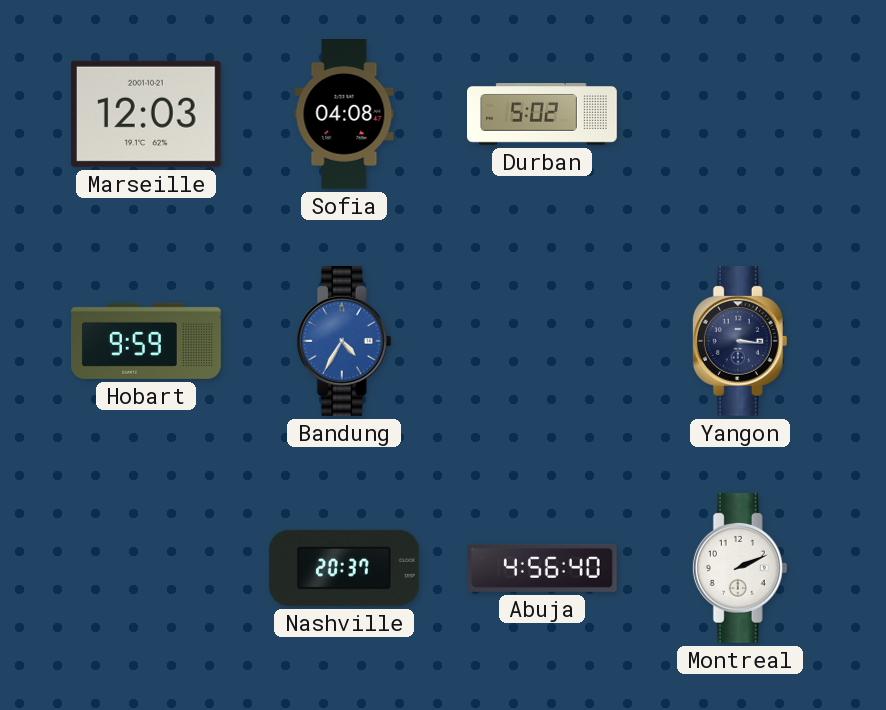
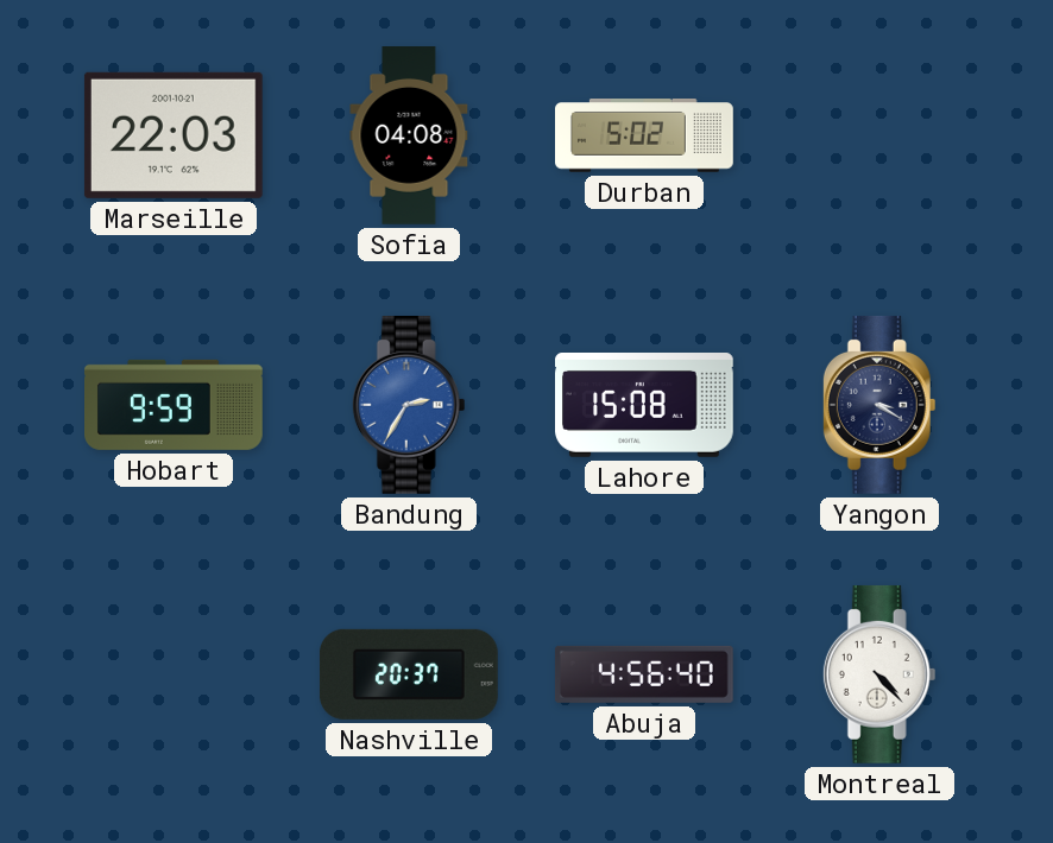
Marseille: 12:03 -> 22:03 (174, 135)
Bandung: 4:35 -> 2:35 (409, 405)
Lahore: none -> 15:08 (645, 406)
Yangon: 3:16 -> 3:20 (879, 405)
Montreal: 2:11 -> 4:23 (879, 674)
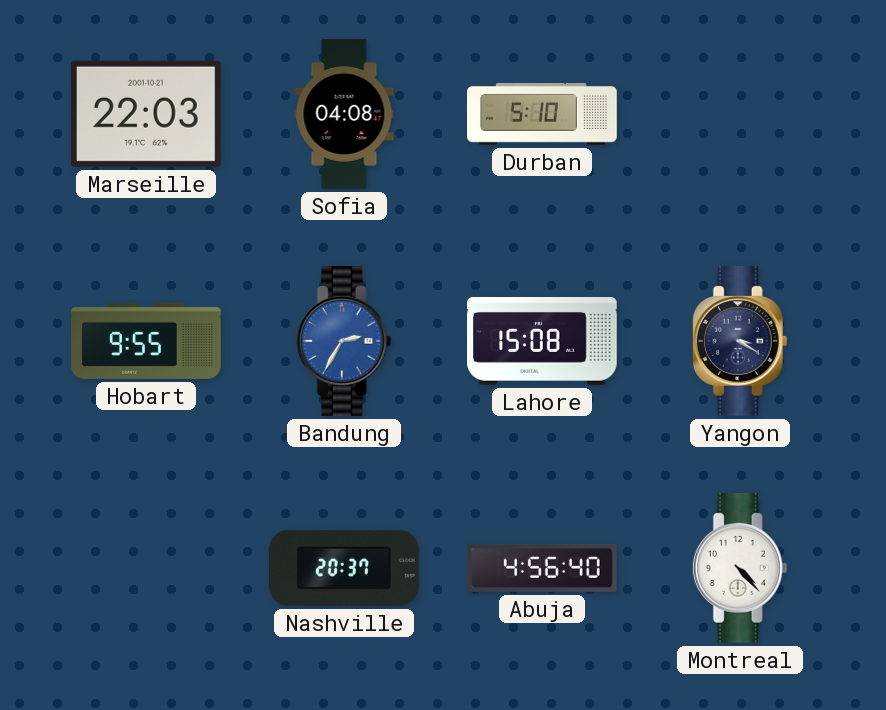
Durban: 5:02 -> 5:10 (543, 115)
Hobart: 9:59 -> 9:55 (147, 341)
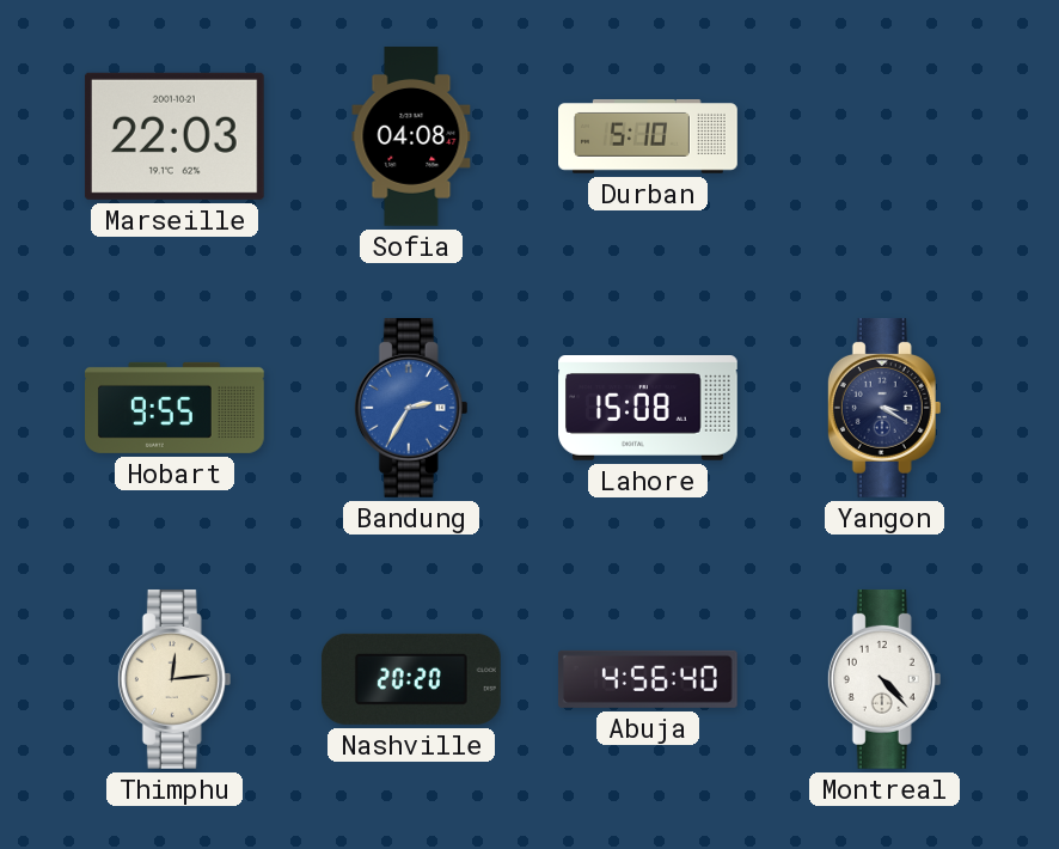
Thimphu: none -> 12:14 (175, 679)
Nashville: 20:37 -> 20:20 (411, 679)
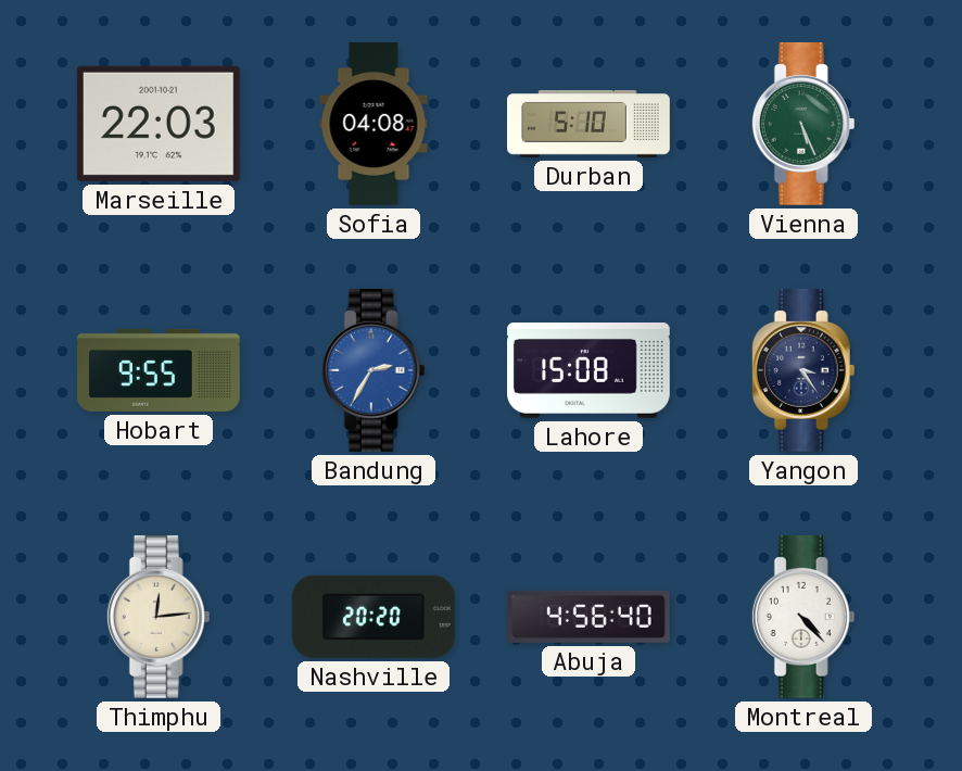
Vienna: none -> 5:26 (803, 124)
Yangon: 3:20 -> 3:24 (803, 370)
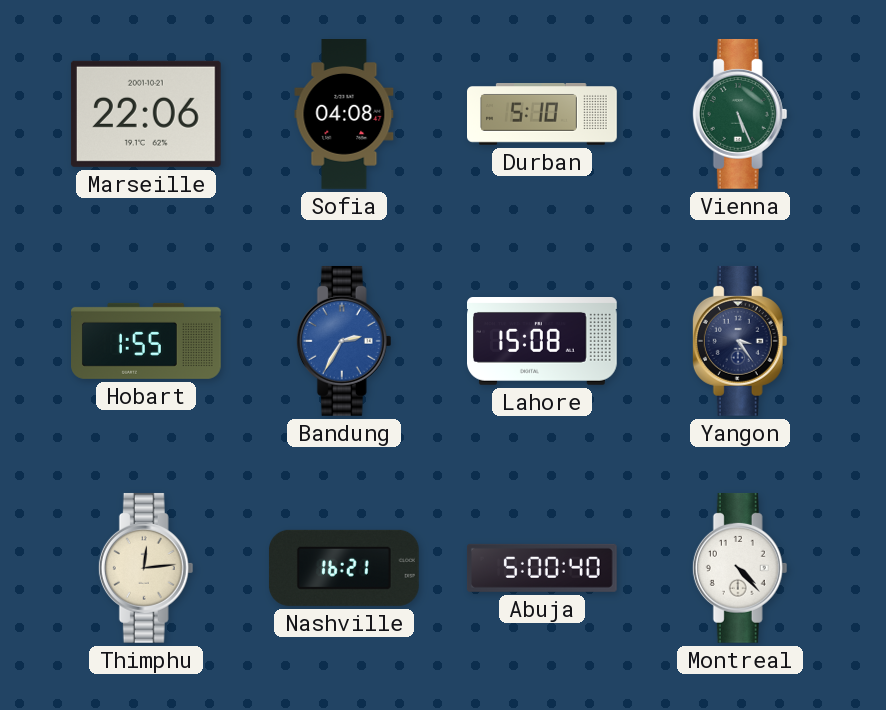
Marseille: 22:03 -> 22:06 (146, 114)
Hobart: 9:55 -> 1:55 (147, 341)
Nashville: 20:20 -> 16:21 (344, 568)
Abuja: 4:56 -> 5:00 (542, 568)
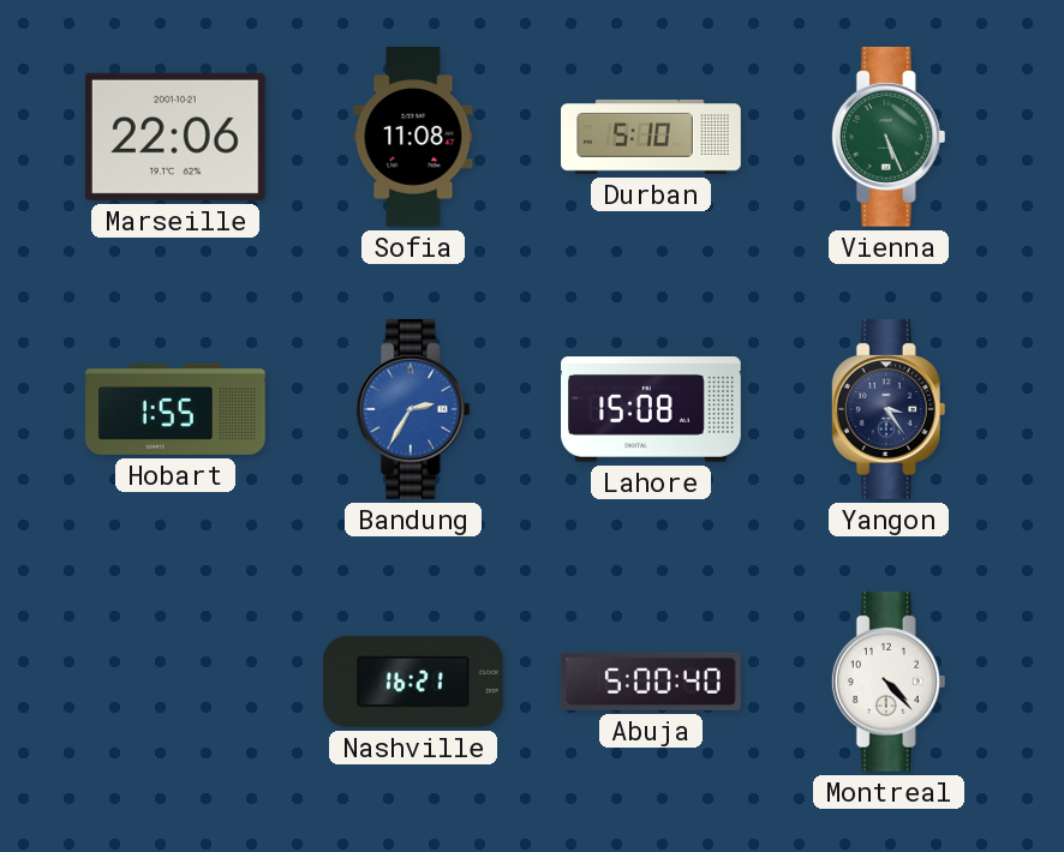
Sofia: 04:08 -> 11:08 (413, 138)
Thimphu: 12:14 -> none (146, 568)
